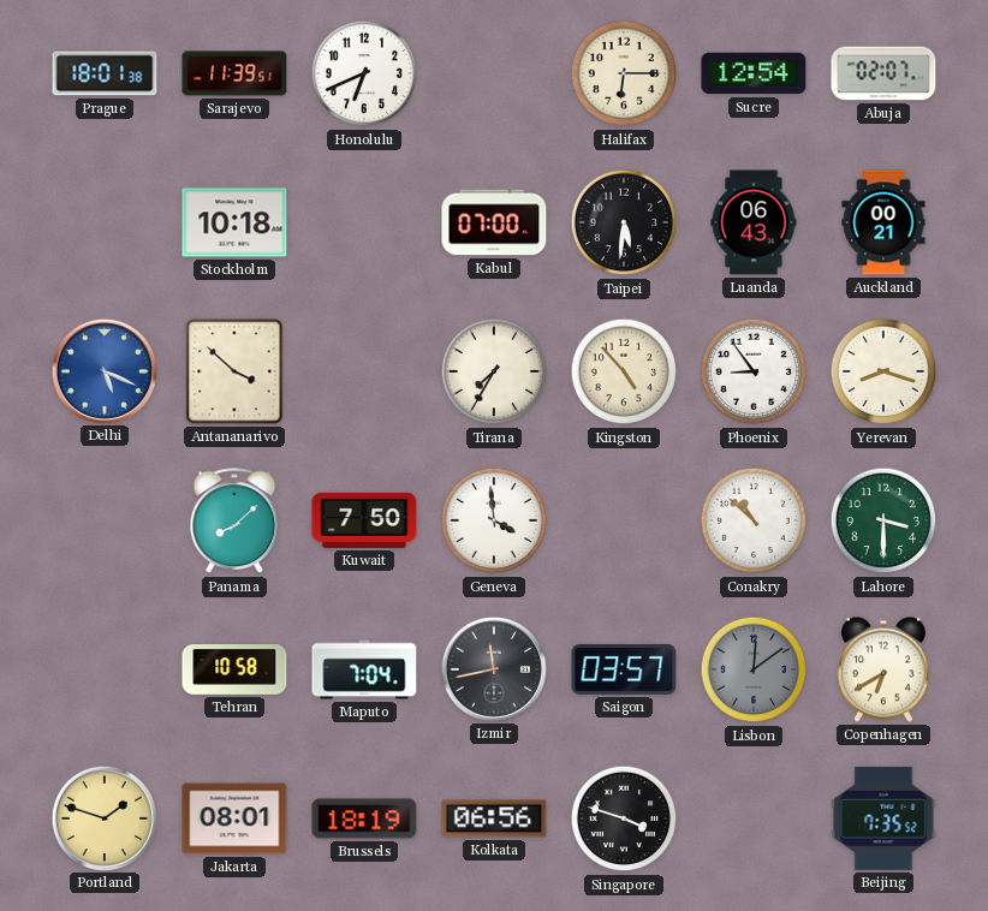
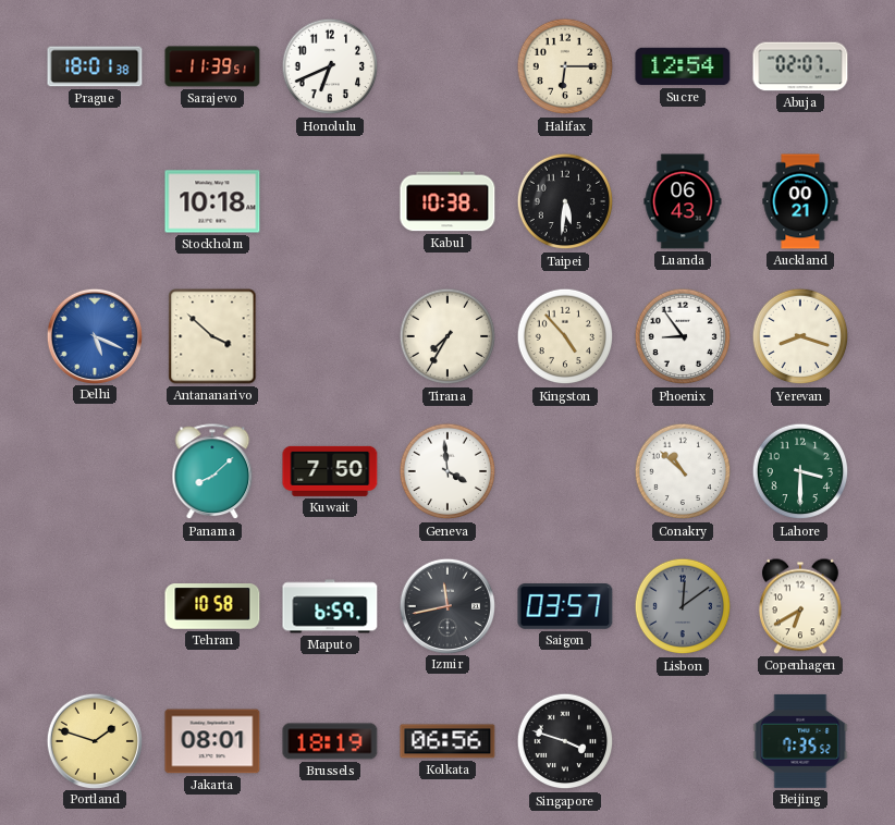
Kabul: 07:00 -> 10:38 (447, 201)
Maputo: 7:04 -> 6:59 (330, 606)
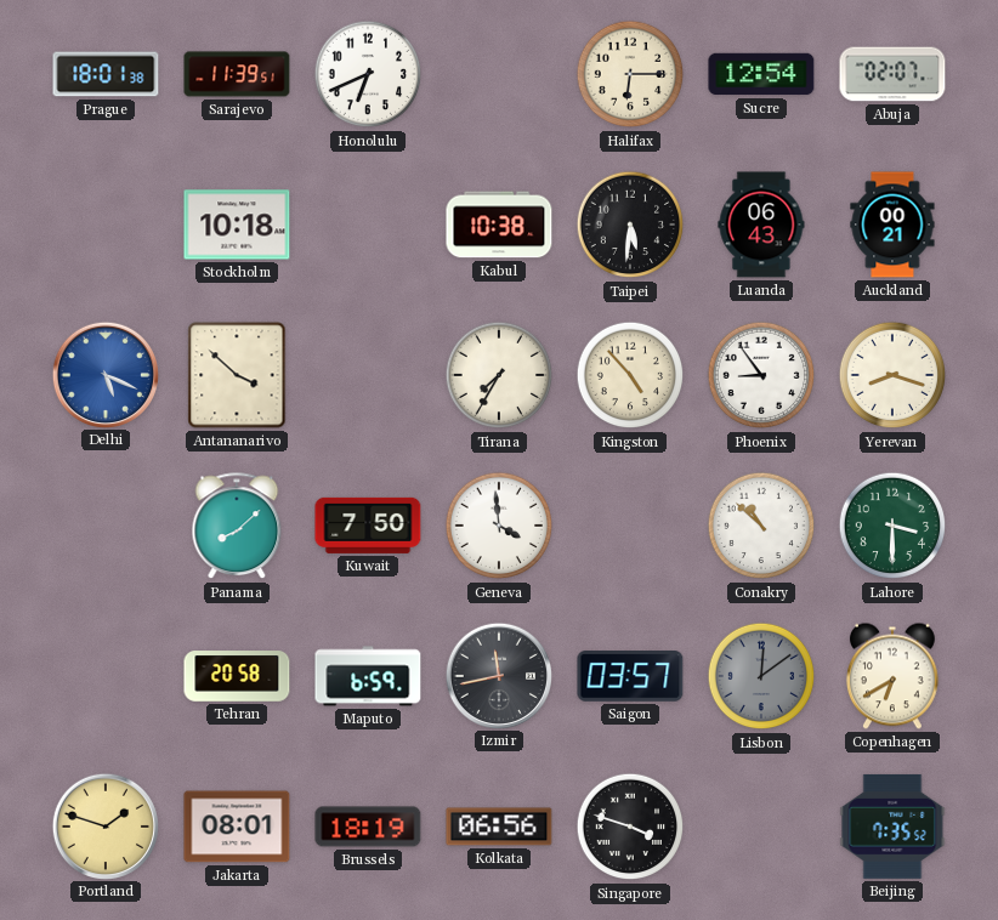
Tehran: 10:58 -> 20:58 (237, 676)
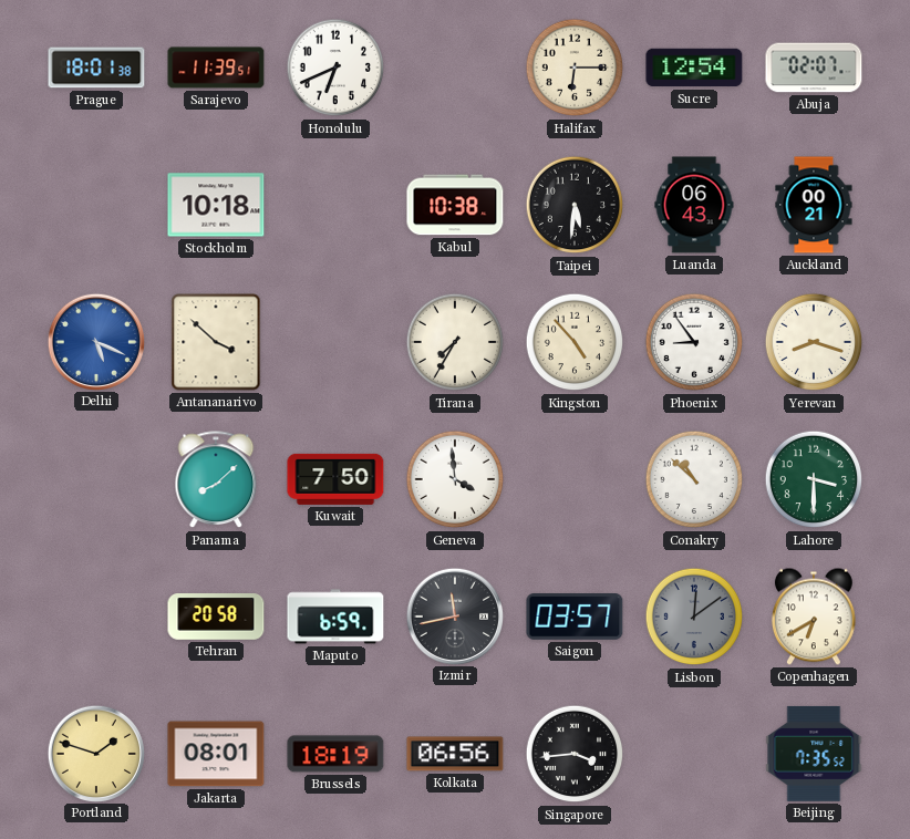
Singapore: 3:48 -> 3:44 (575, 754)
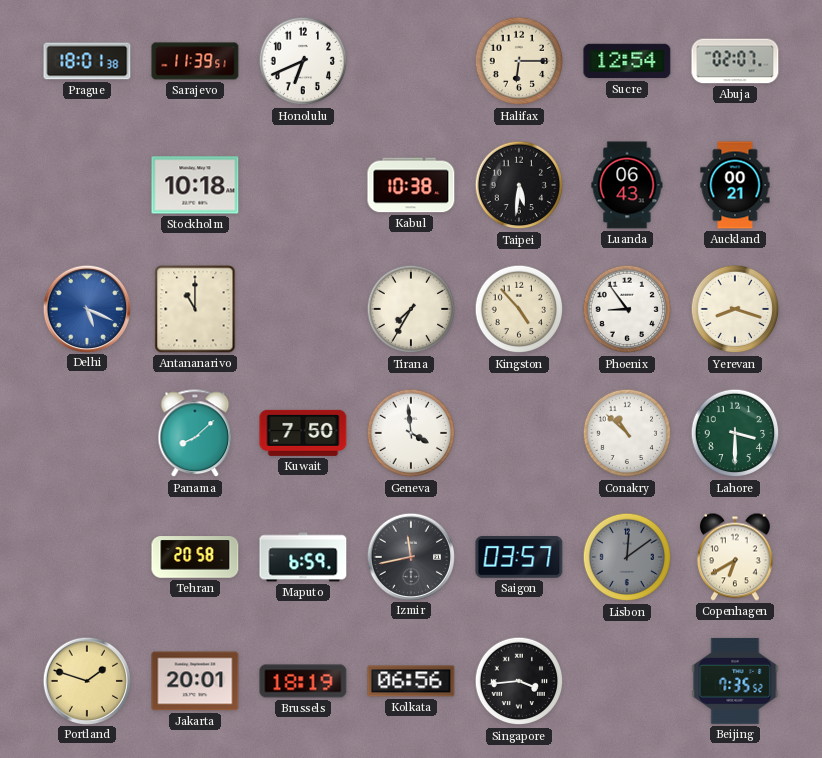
Antananarivo: 3:52 -> 11:00 (195, 309)
Jakarta: 08:01 -> 20:01 (195, 681)
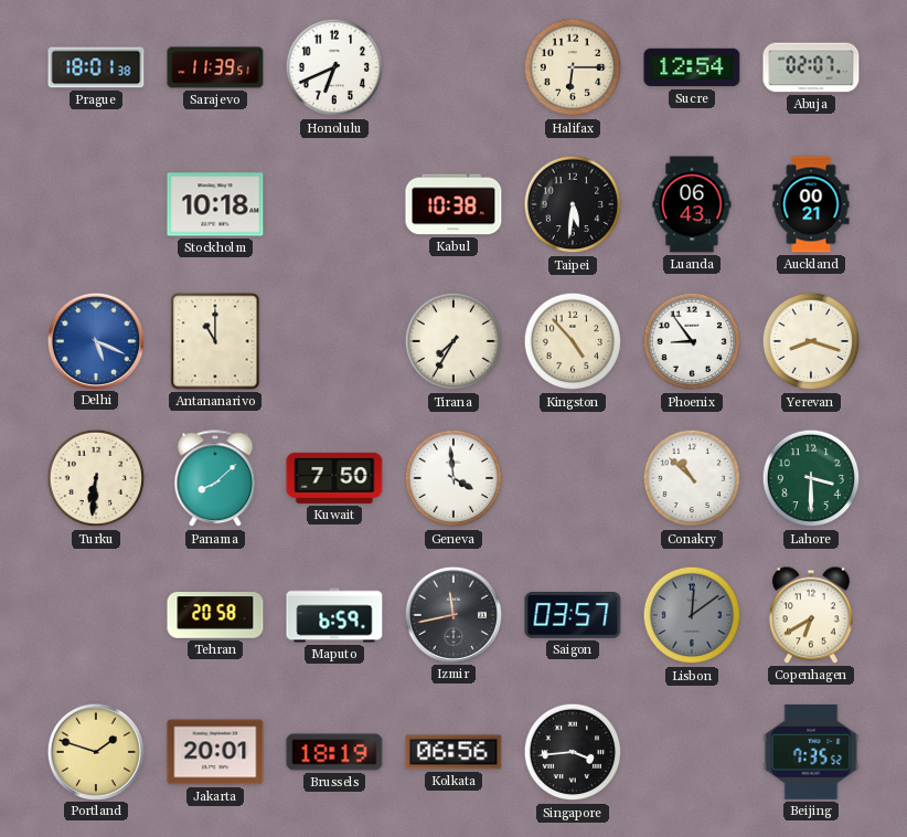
Turku: none -> 6:31 (96, 478)
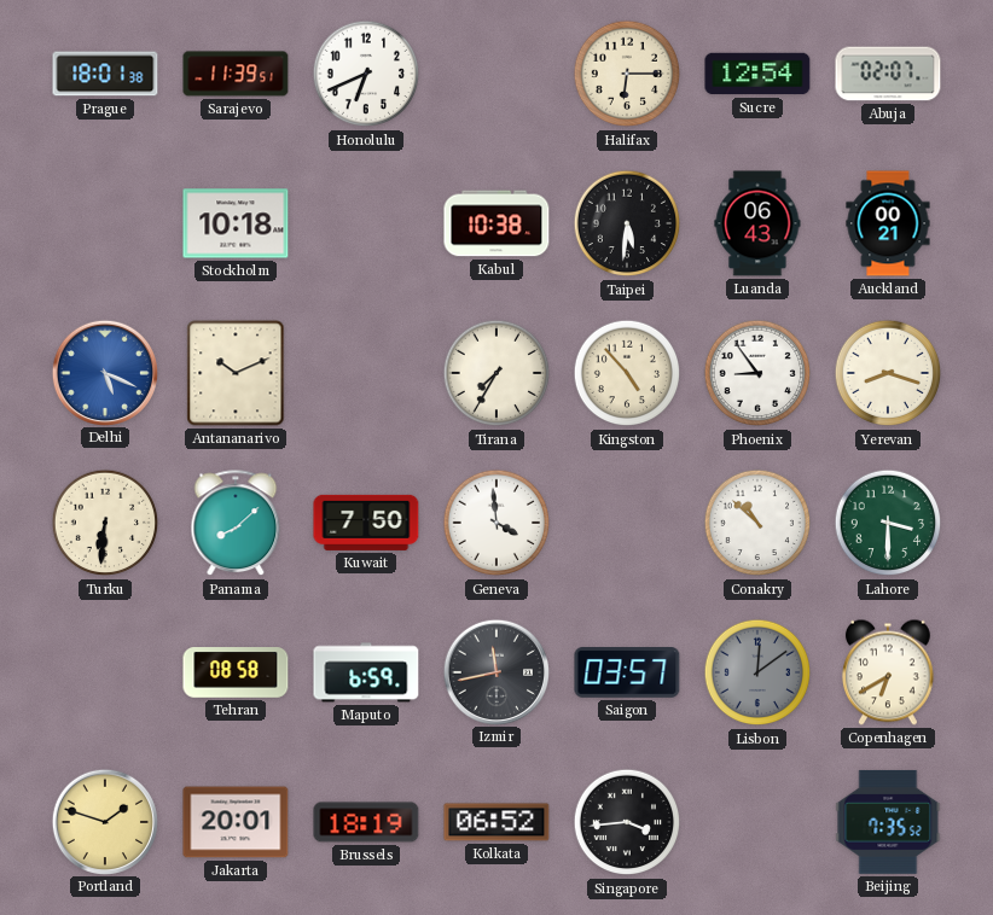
Antananarivo: 11:00 -> 10:11 (236, 373)
Tehran: 20:58 -> 08:58 (236, 672)
Kolkata: 06:56 -> 06:52 (496, 822)
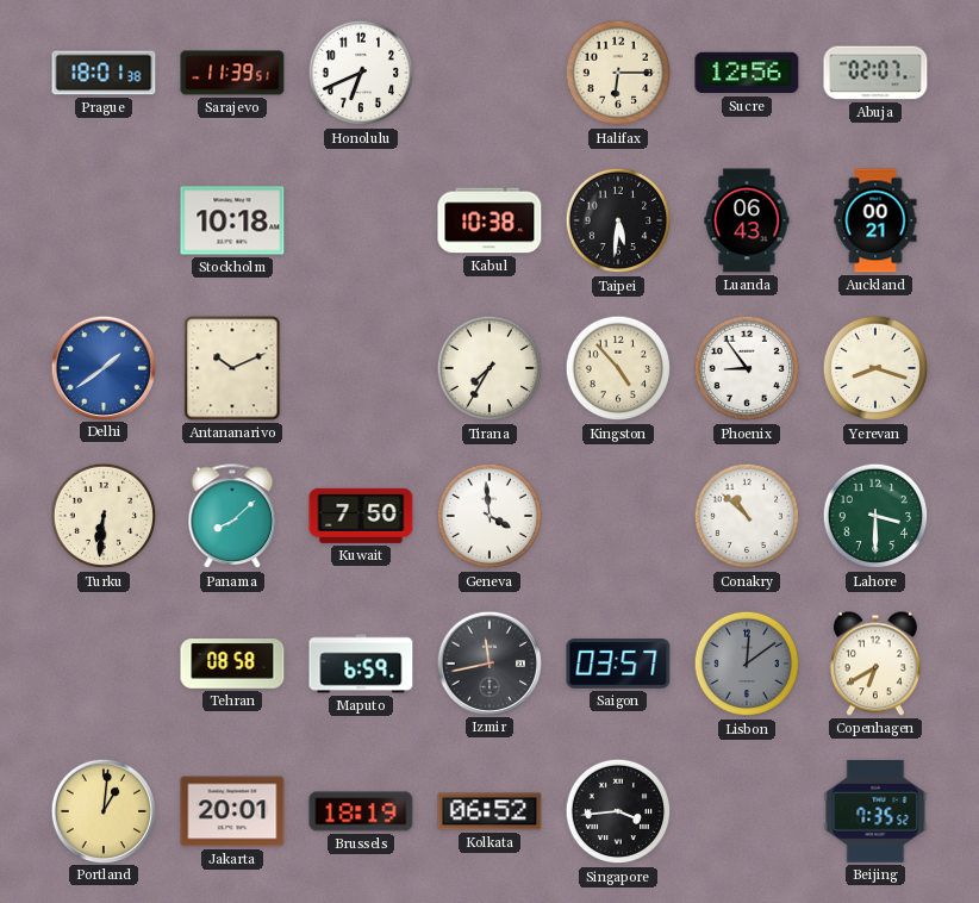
Sucre: 12:54 -> 12:56 (747, 73)
Delhi: 5:19 -> 1:39 (102, 367)
Portland: 1:48 -> 1:01 (102, 810)
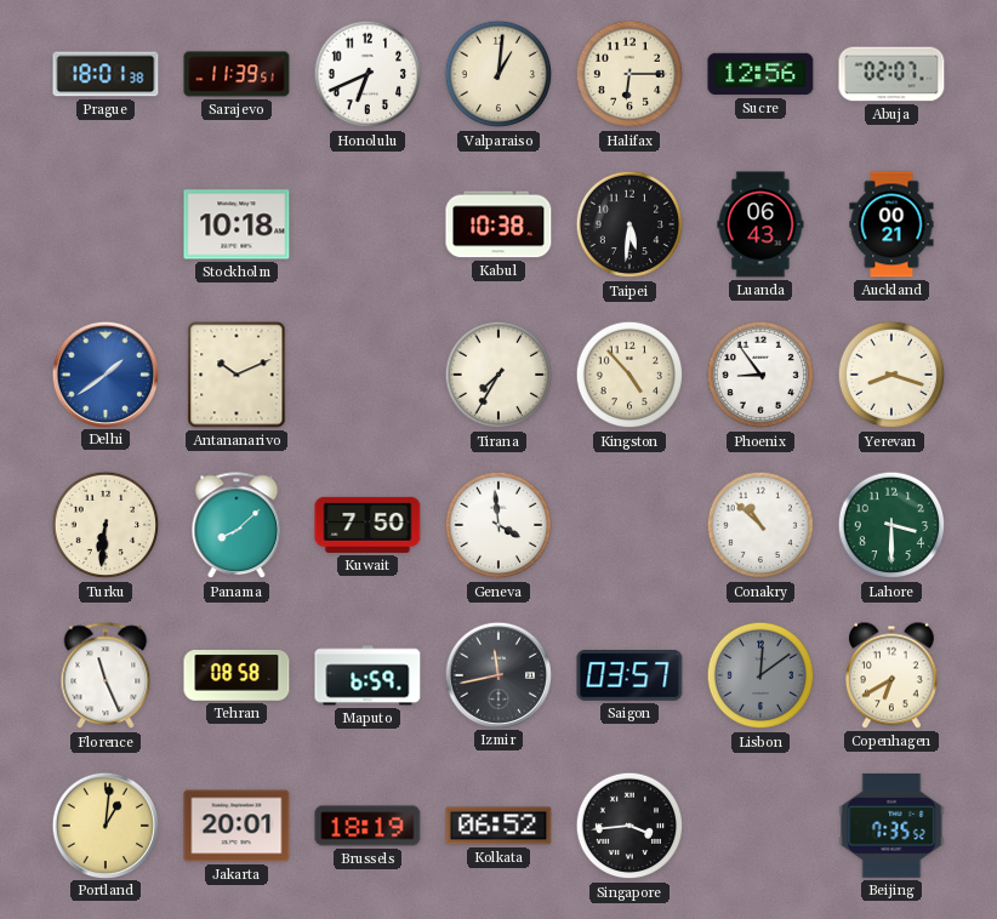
Valparaiso: none -> 1:01 (498, 74)
Florence: none -> 11:26 (106, 677)
